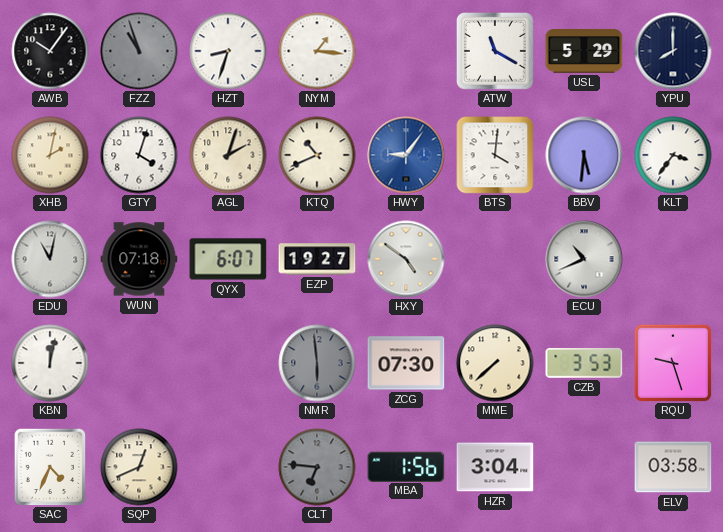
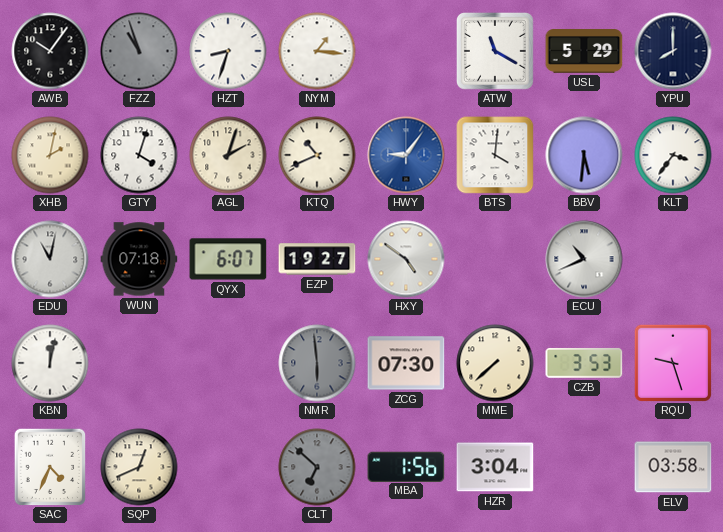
CLT: 6:46 -> 6:52 (317, 467)
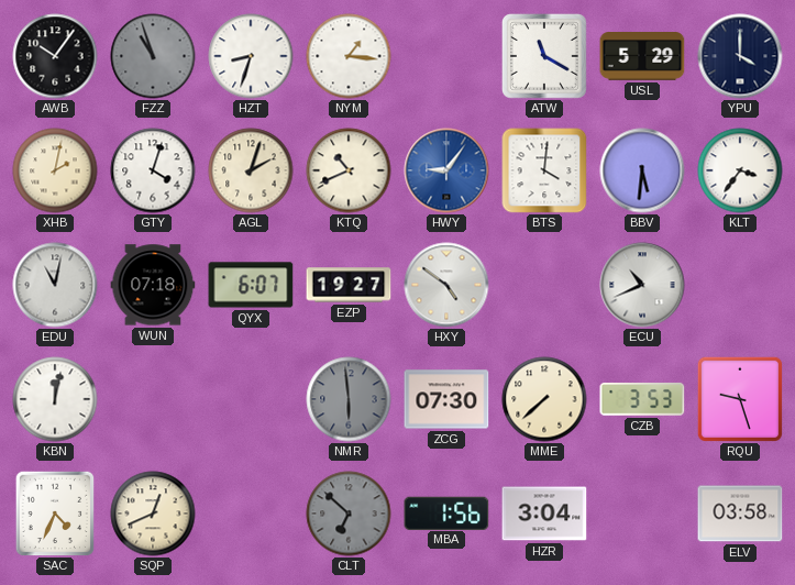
YPU: 8:00 -> 4:00 (740, 56)
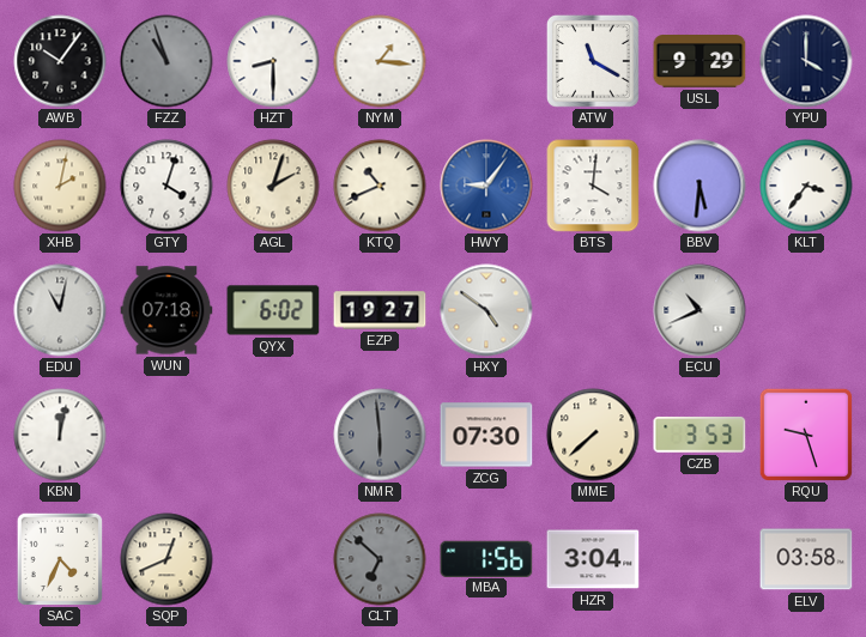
HZT: 8:33 -> 8:30 (273, 61)
USL: 5:29 -> 9:29 (700, 62)
QYX: 6:07 -> 6:02 (273, 310)
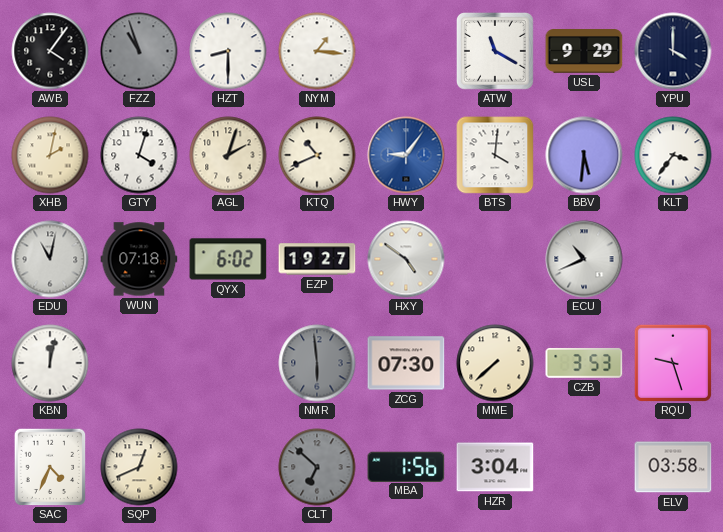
AWB: 10:06 -> 4:06 (50, 51)
